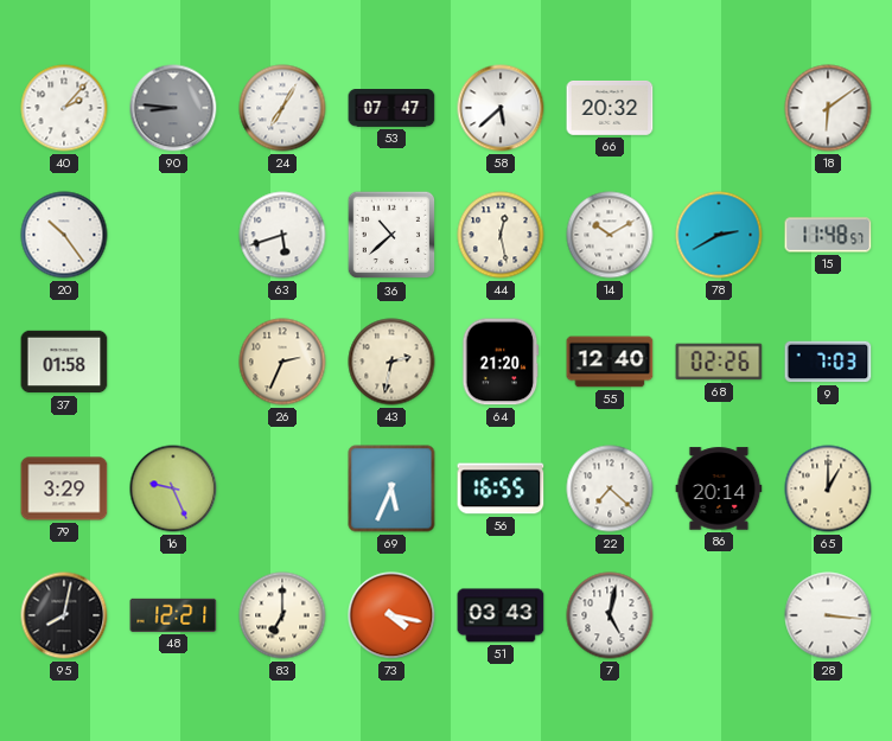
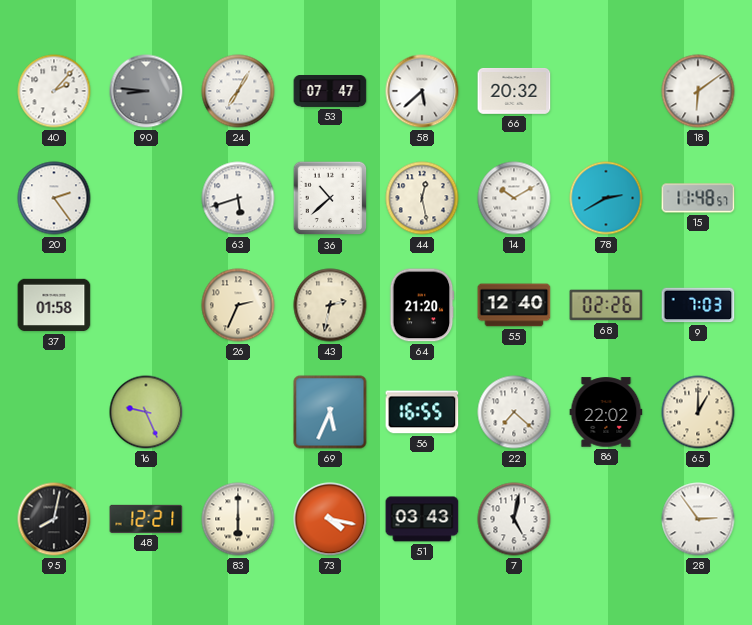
20: 10:24 -> 2:24 (54, 198)
79: 3:29 -> none (64, 488)
86: 20:14 -> 22:02 (606, 412)
83: 7:00 -> 6:00 (238, 519)
28: 3:16 -> 2:54 (698, 519)
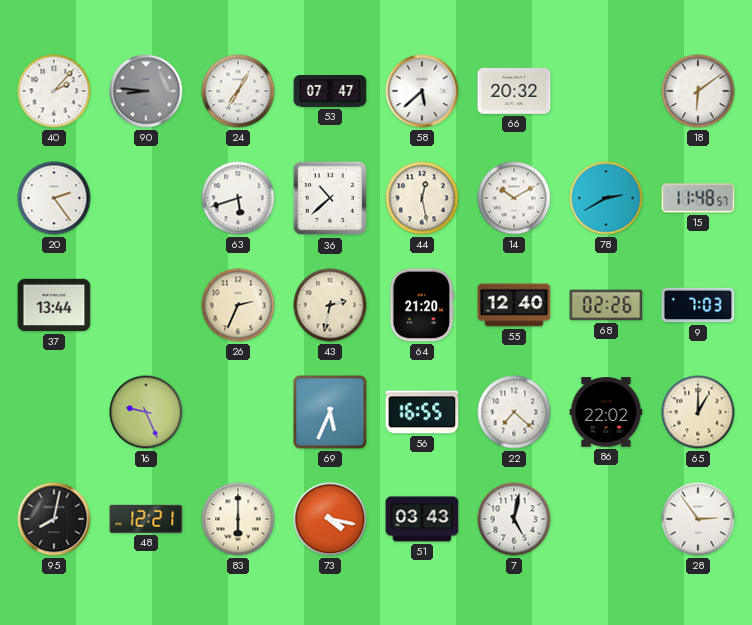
37: 01:58 -> 13:44 (54, 305)
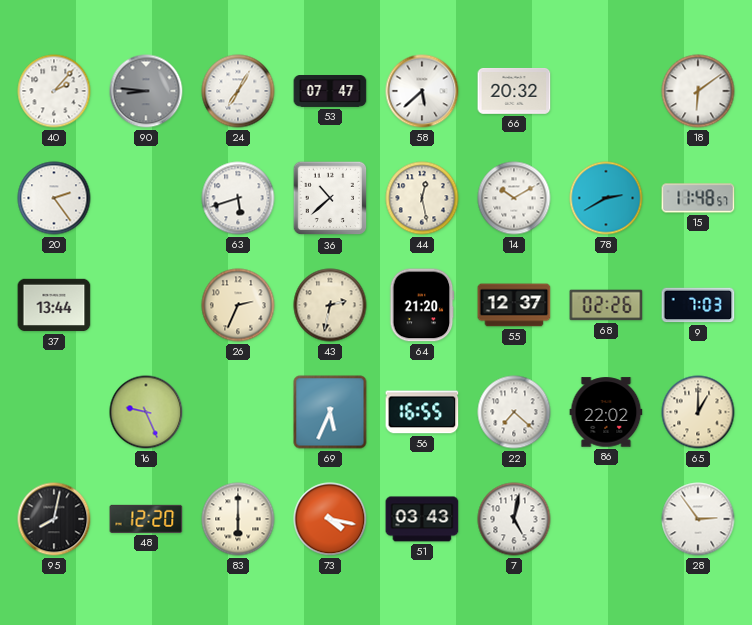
55: 12:40 -> 12:37 (514, 305)
48: 12:21 -> 12:20 (146, 519)
